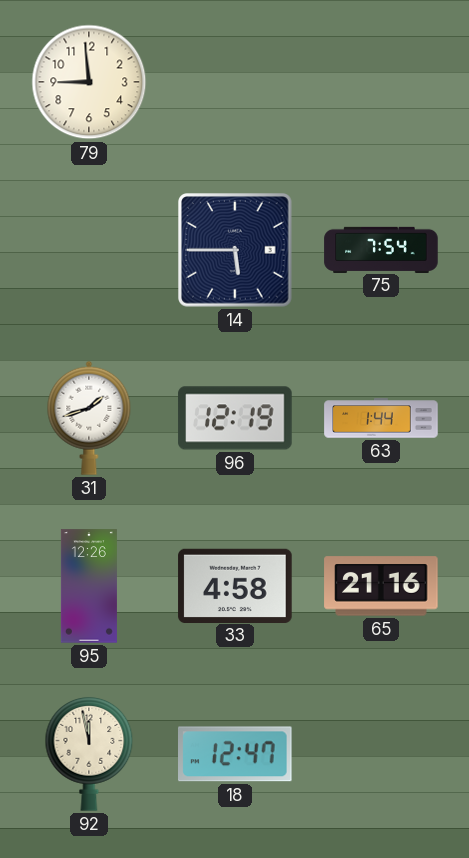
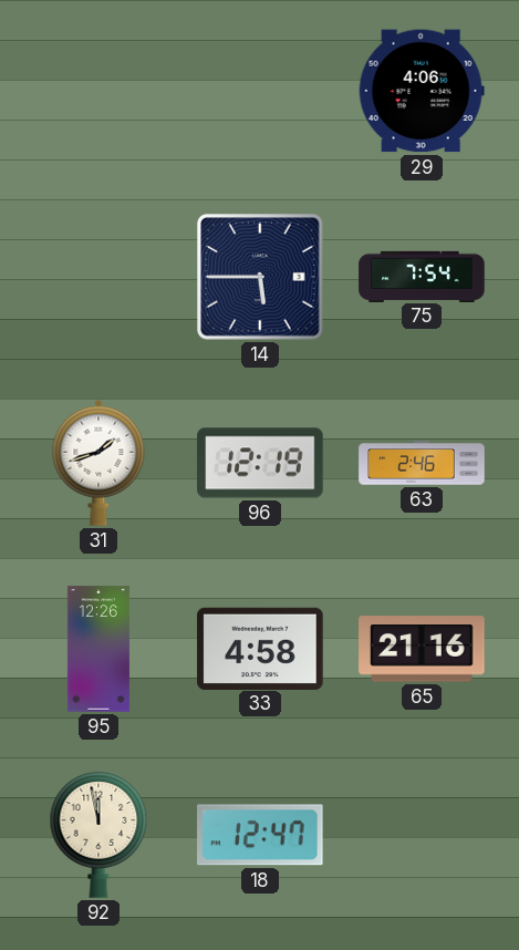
79: 8:59 -> none (89, 82)
29: none -> 4:06 (422, 91)
63: 1:44 -> 2:46 (422, 463)
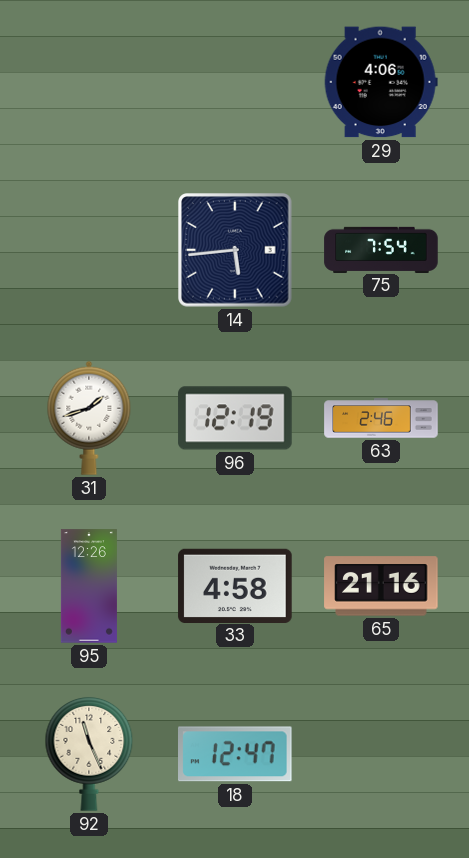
14: 5:45 -> 5:44 (236, 251)
92: 11:58 -> 11:26 (89, 754)
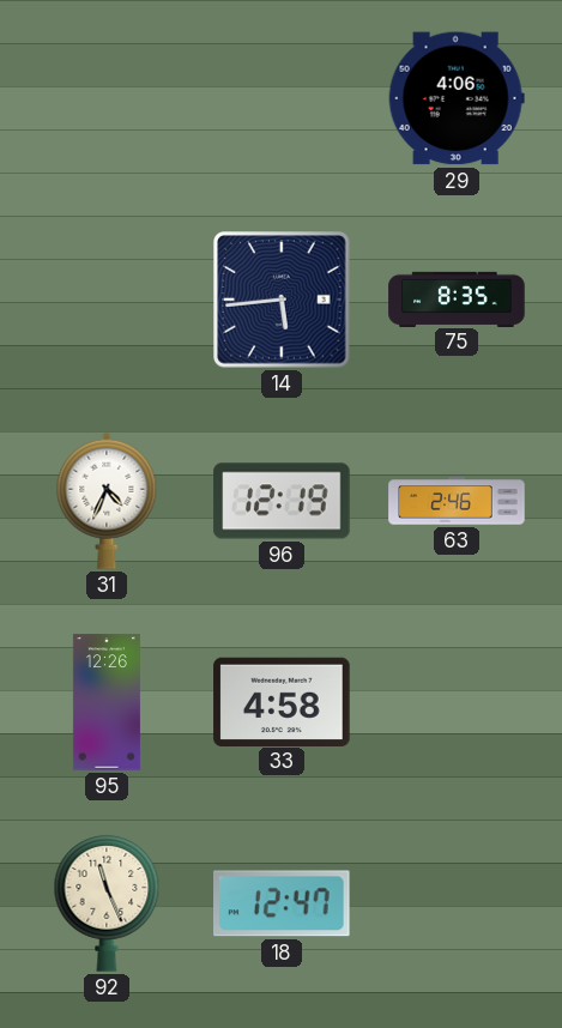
75: 7:54 -> 8:35 (457, 298)
31: 1:42 -> 4:34 (107, 501)
65: 21:16 -> none (381, 586)
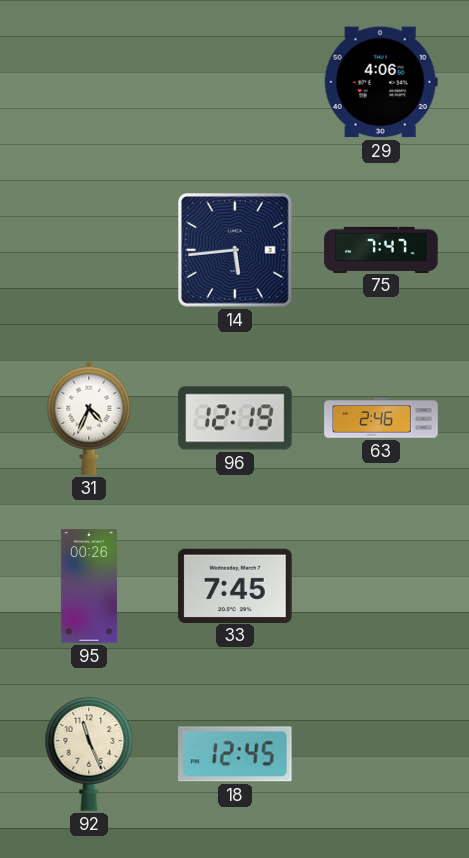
75: 8:35 -> 7:47 (381, 249)
95: 12:26 -> 00:26 (89, 586)
33: 4:58 -> 7:45 (235, 585)
18: 12:47 -> 12:45 (236, 754)
